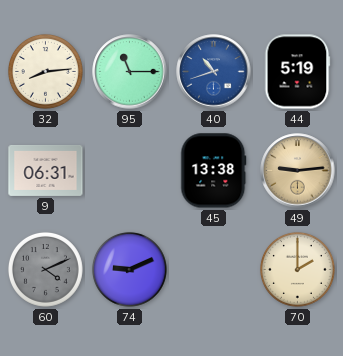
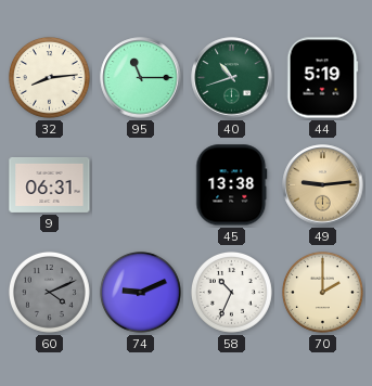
40 dial: blue -> green (232, 78)
58: none -> 10:34 (231, 292)
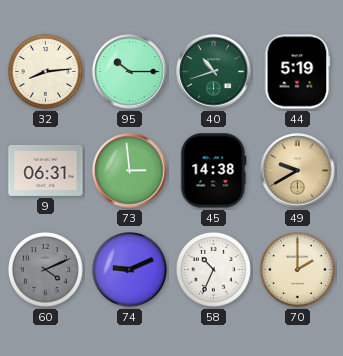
95: 11:15 -> 10:15 (130, 72)
73: none -> 2:59 (130, 171)
45: 13:38 -> 14:38 (214, 171)
49: 9:14 -> 9:40 (298, 171)
